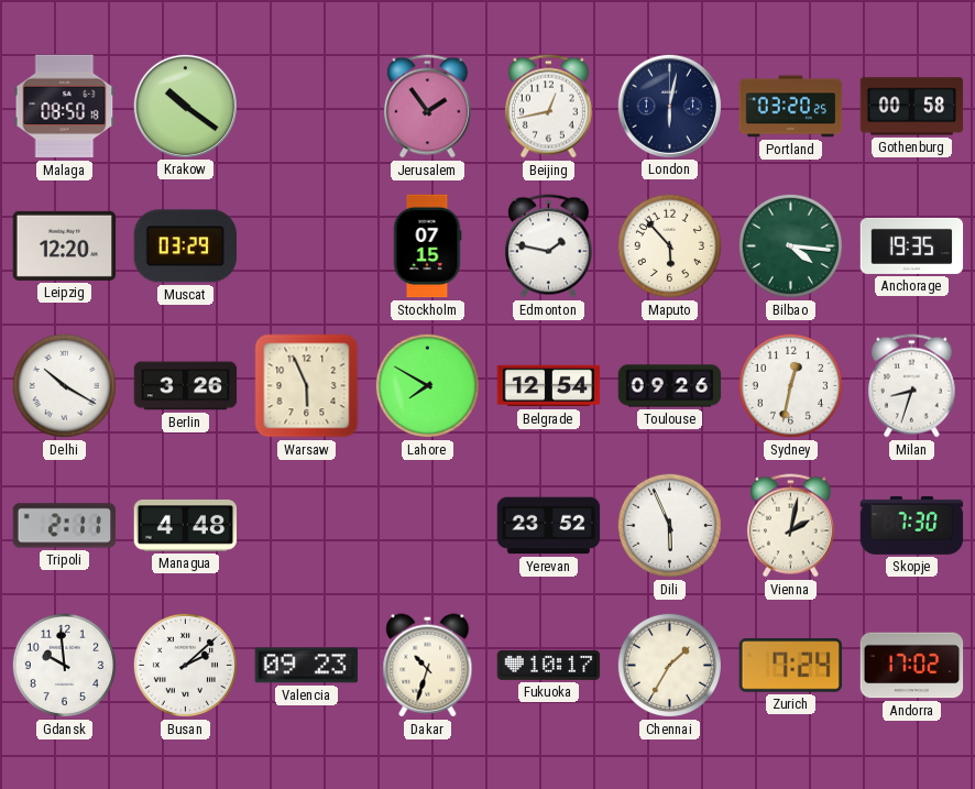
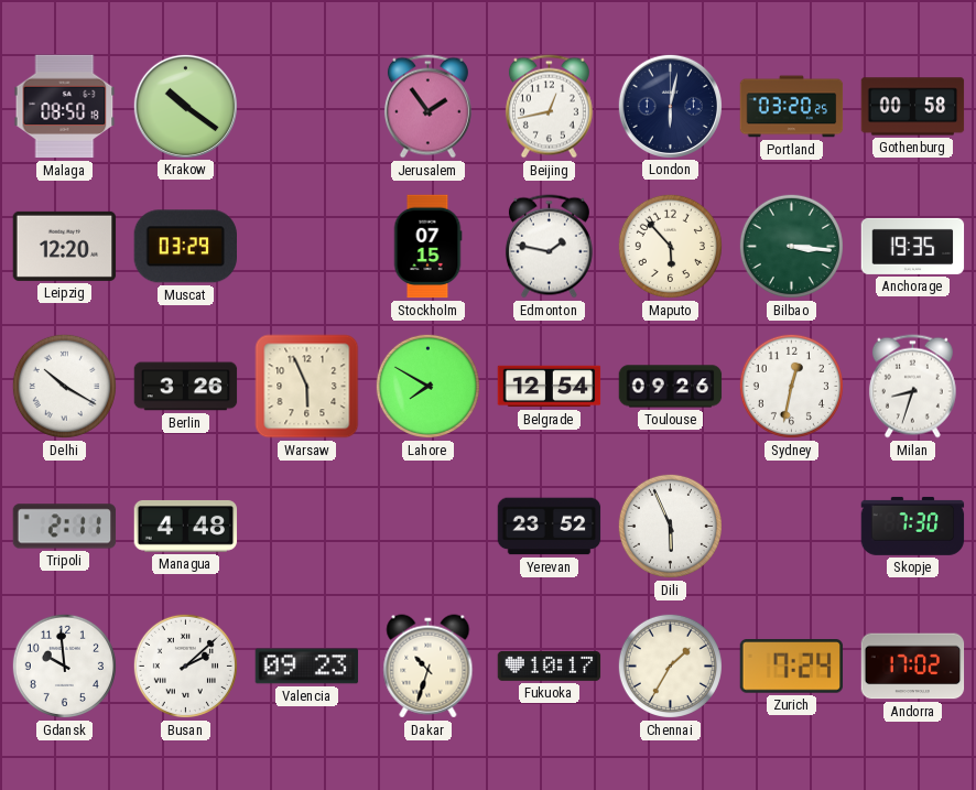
Bilbao: 4:16 -> 3:16 (791, 246)
Vienna: 2:02 -> none (790, 526)
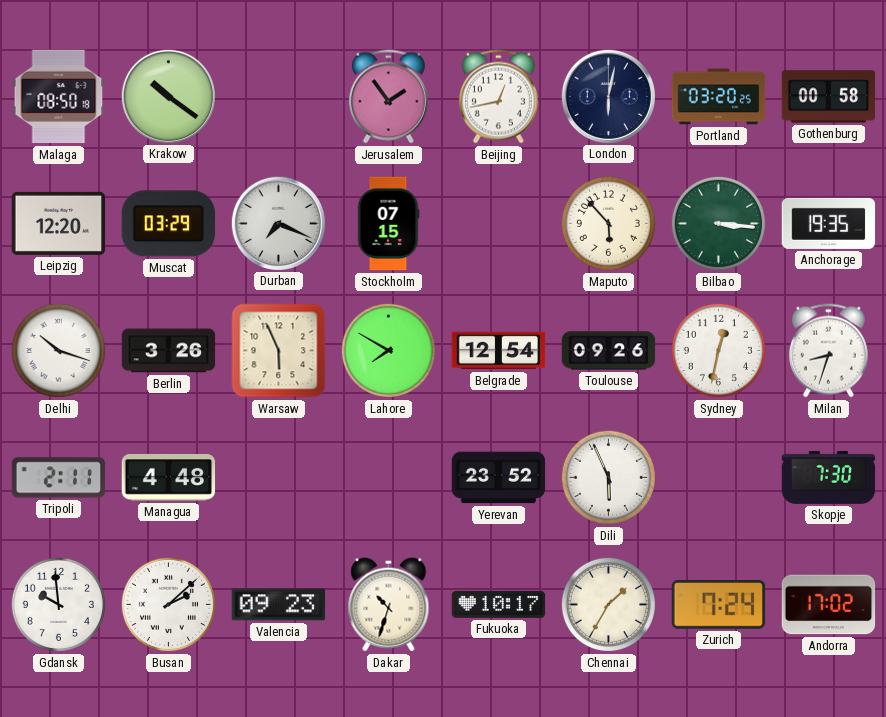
Durban: none -> 7:19 (278, 223)
Edmonton: 1:47 -> none (549, 247)
Delhi: 10:20 -> 10:18 (58, 350)
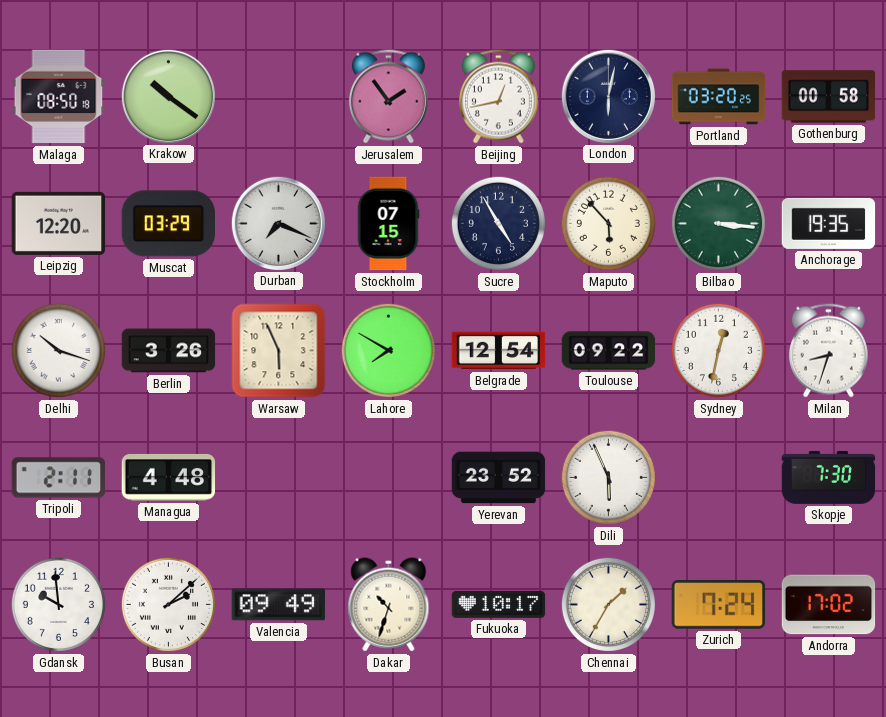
Sucre: none -> 4:55 (498, 223)
Toulouse: 09:26 -> 09:22 (609, 351)
Valencia: 09:23 -> 09:49 (279, 605)
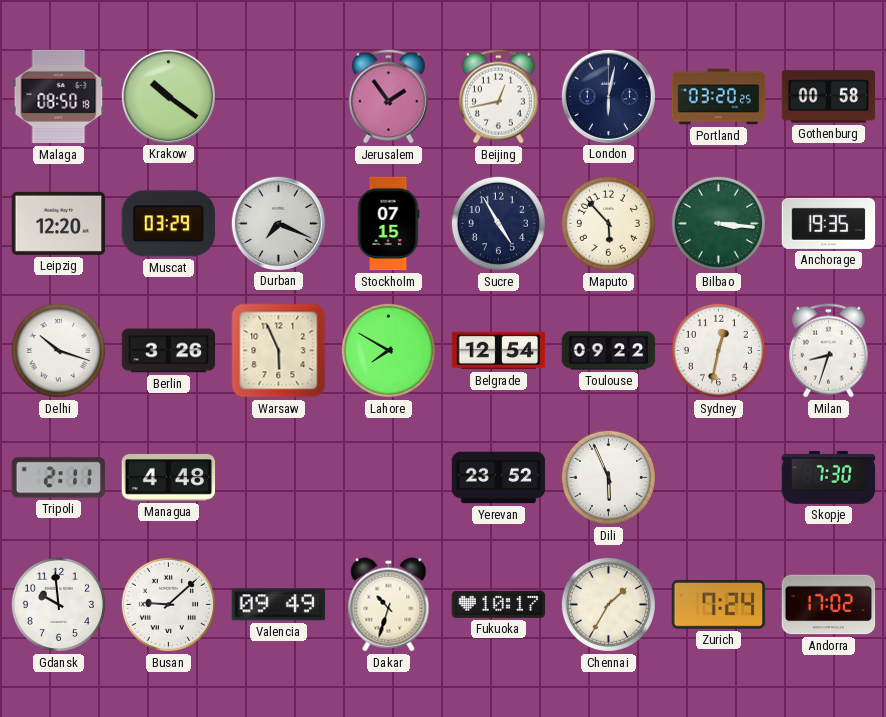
Busan: 2:08 -> 9:08 (168, 604)
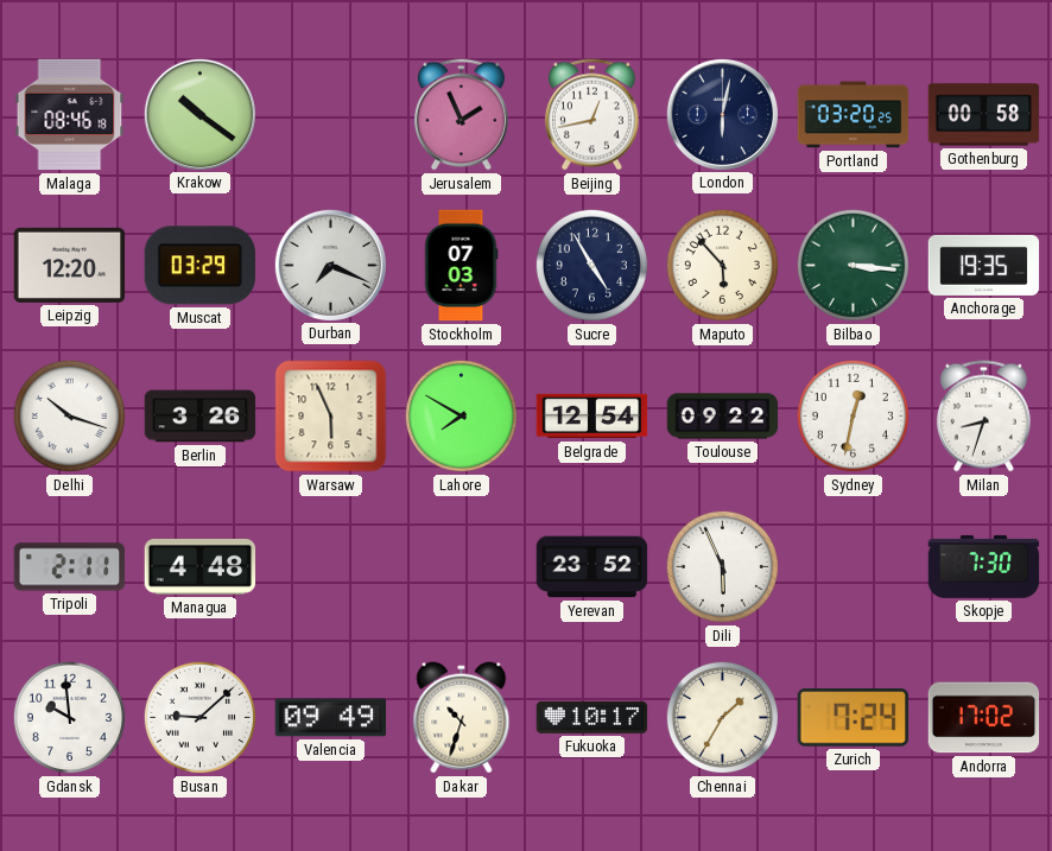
Malaga: 08:50 -> 08:46 (70, 115)
Jerusalem: 1:54 -> 1:56 (461, 115)
Stockholm: 07:15 -> 07:03 (461, 266)
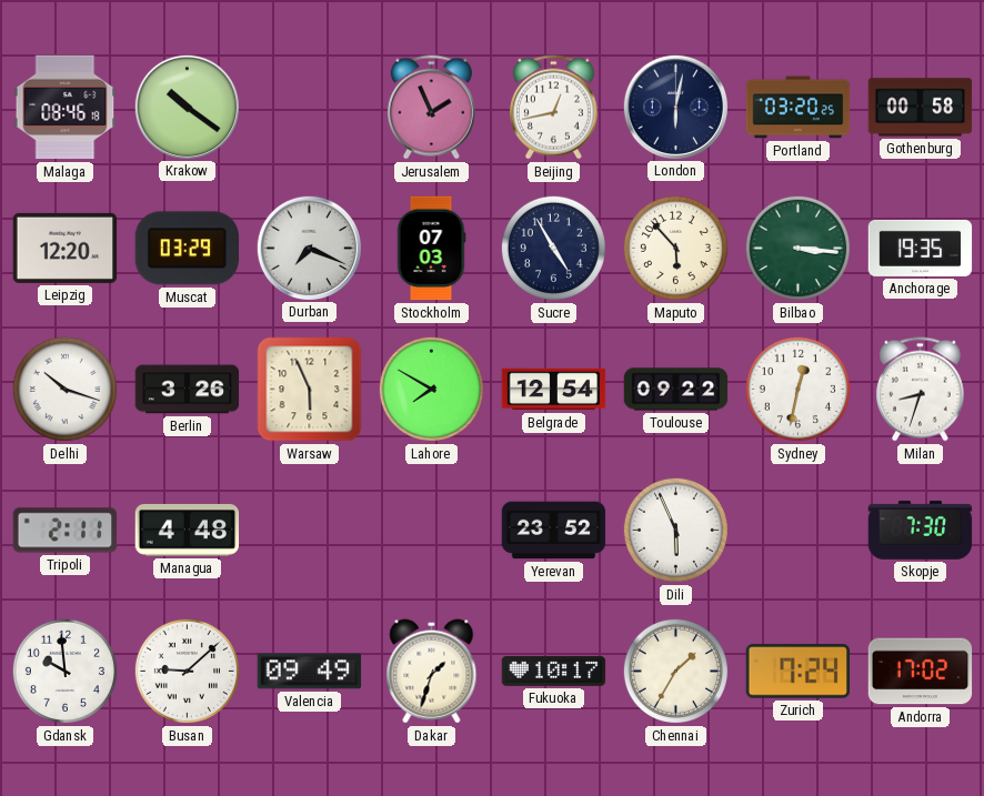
Dakar: 10:33 -> 1:33 (432, 672)
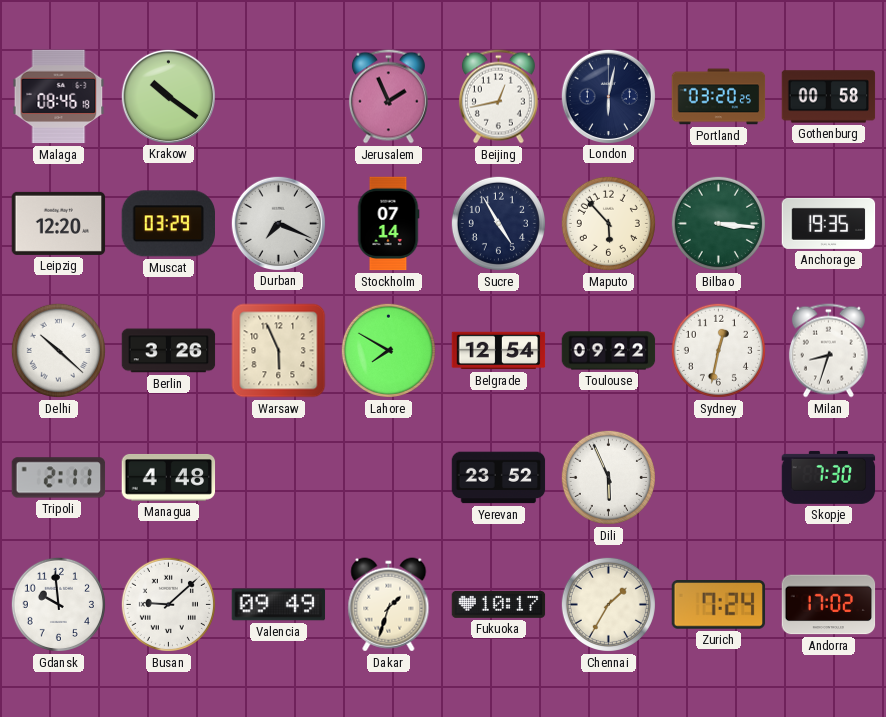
Stockholm: 07:03 -> 07:14 (388, 224)
Delhi: 10:18 -> 10:22 (58, 350)
